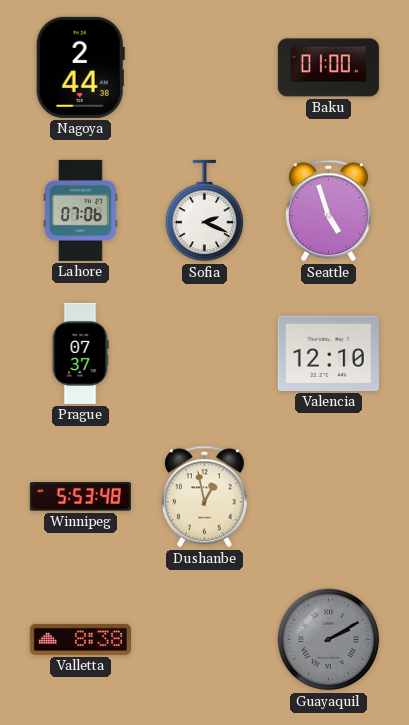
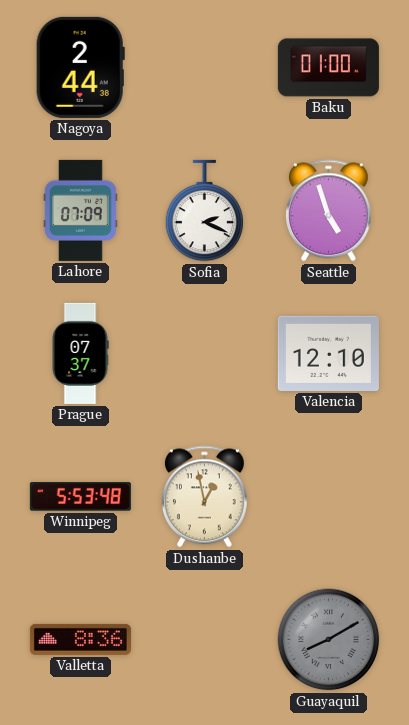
Lahore: 07:06 -> 07:09 (81, 210)
Valletta: 8:38 -> 8:36 (80, 639)
Guayaquil: 2:10 -> 8:10 (329, 640)
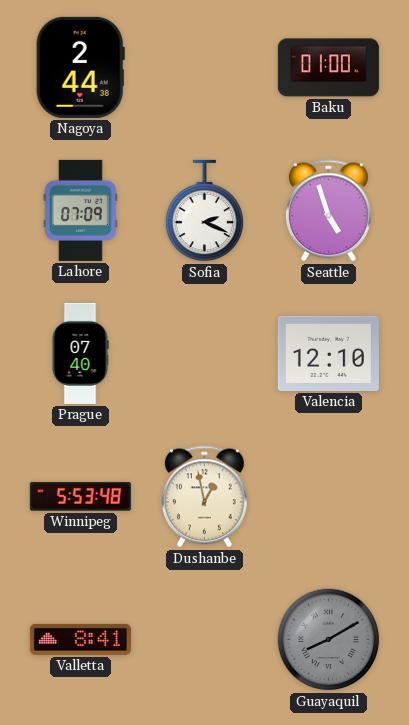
Prague: 07:37 -> 07:40 (80, 353)
Valletta: 8:36 -> 8:41 (80, 639)
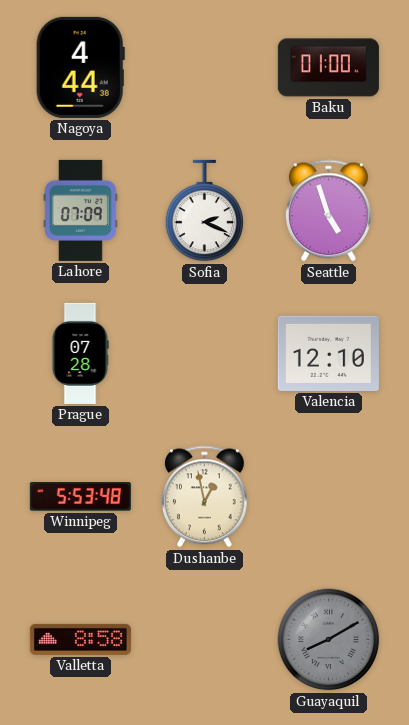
Nagoya: 2:44 -> 4:44 (80, 67)
Prague: 07:40 -> 07:28 (80, 353)
Valletta: 8:41 -> 8:58 (80, 639)
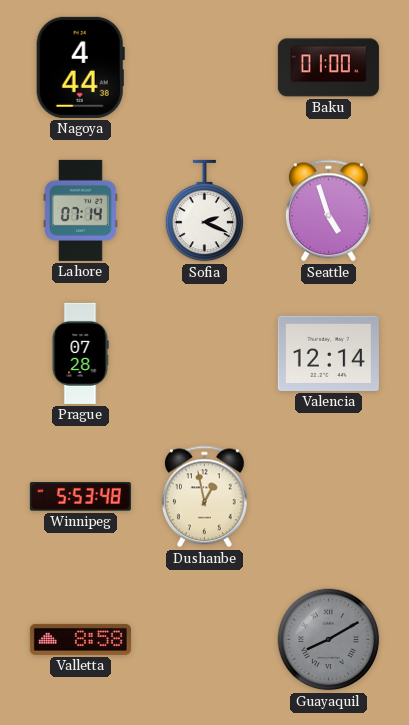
Lahore: 07:09 -> 07:14 (81, 210)
Valencia: 12:10 -> 12:14 (328, 353)
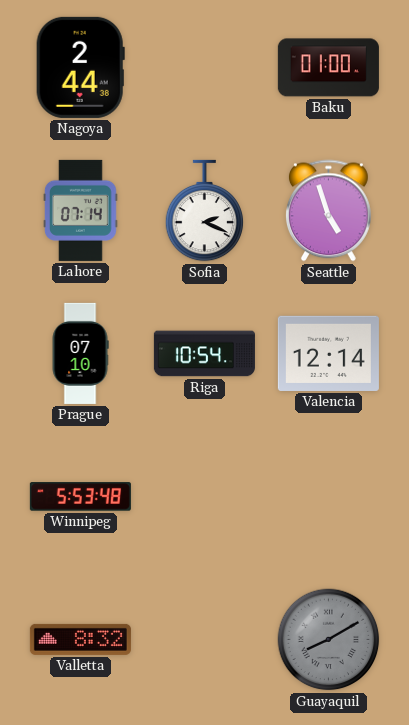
Nagoya: 4:44 -> 2:44 (80, 67)
Prague: 07:28 -> 07:10 (80, 353)
Riga: none -> 10:54 (204, 354)
Dushanbe: 12:58 -> none (204, 497)
Valletta: 8:58 -> 8:32 (80, 639)
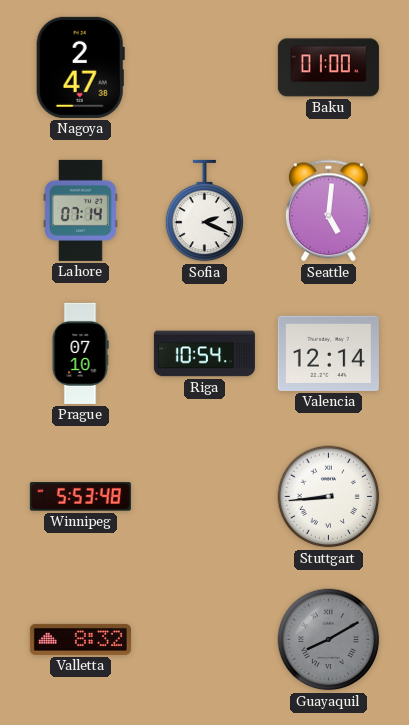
Nagoya: 2:44 -> 2:47 (80, 67)
Seattle: 4:57 -> 5:01 (328, 211)
Stuttgart: none -> 8:44 (329, 497)
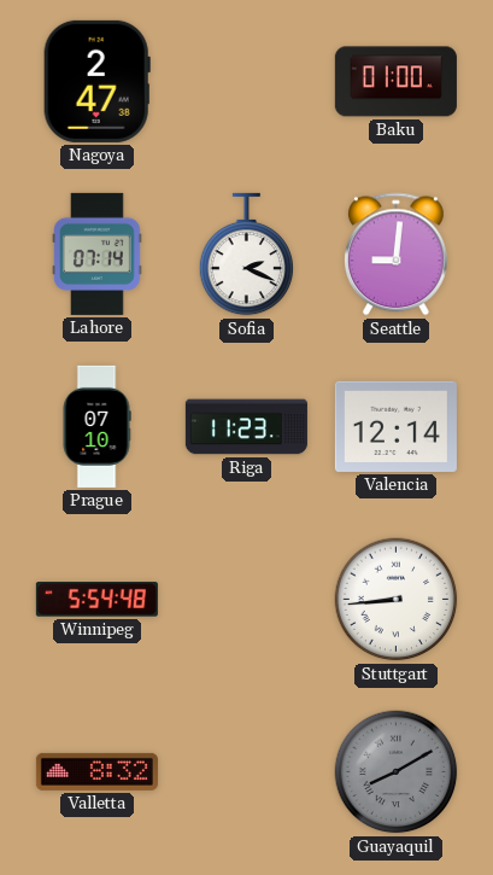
Seattle: 5:01 -> 9:01 (395, 255)
Riga: 10:54 -> 11:23 (246, 427)
Winnipeg: 5:53 -> 5:54 (96, 600)
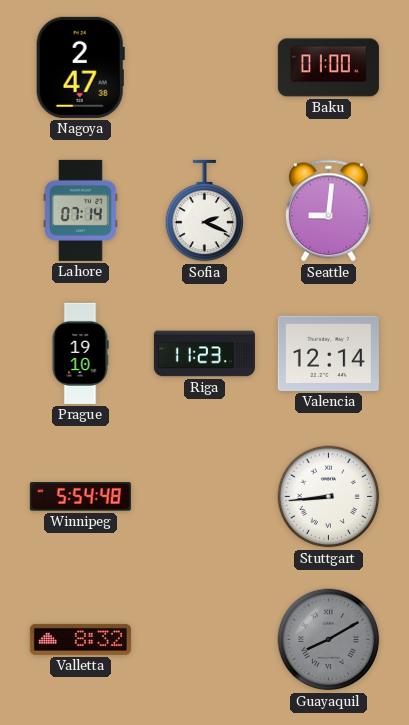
Prague: 07:10 -> 19:10 (80, 353)
